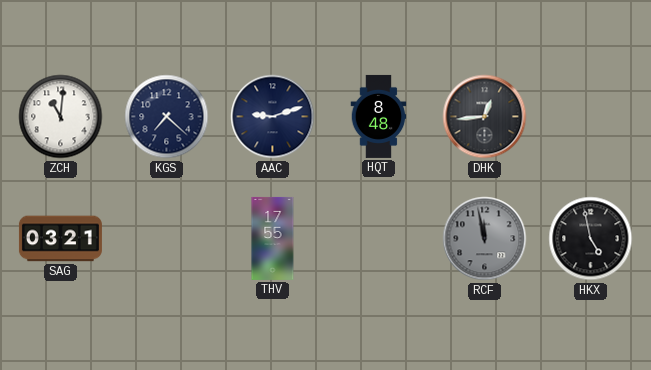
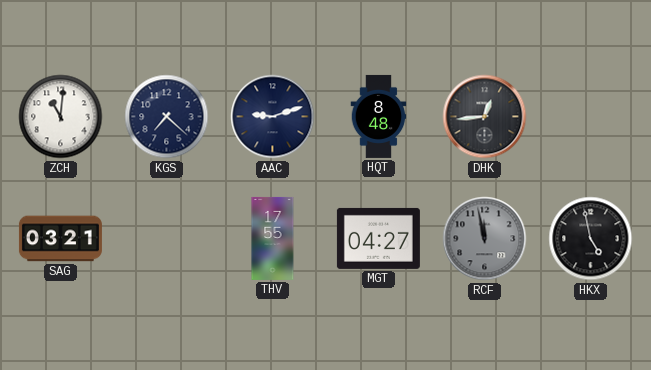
MGT: none -> 04:27 (378, 238)
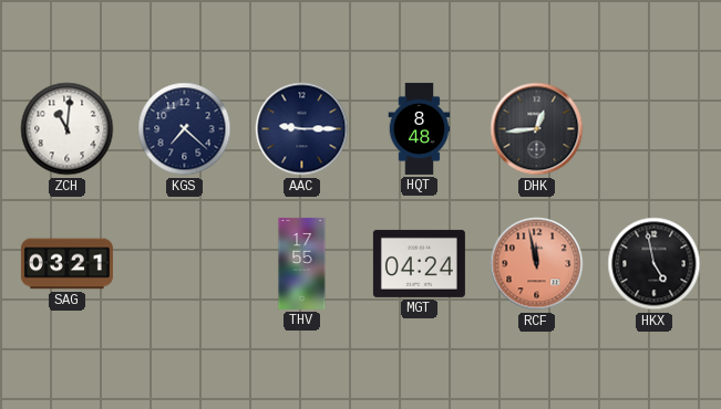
AAC: 9:12 -> 9:15 (302, 129)
MGT: 04:27 -> 04:24 (419, 263)
RCF dial: grey -> salmon (537, 264)
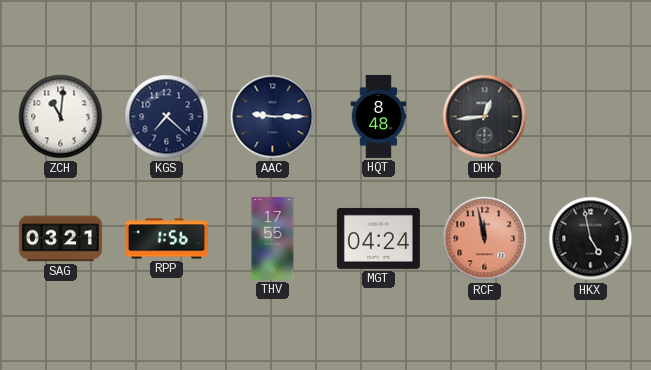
RPP: none -> 1:56 (166, 239)
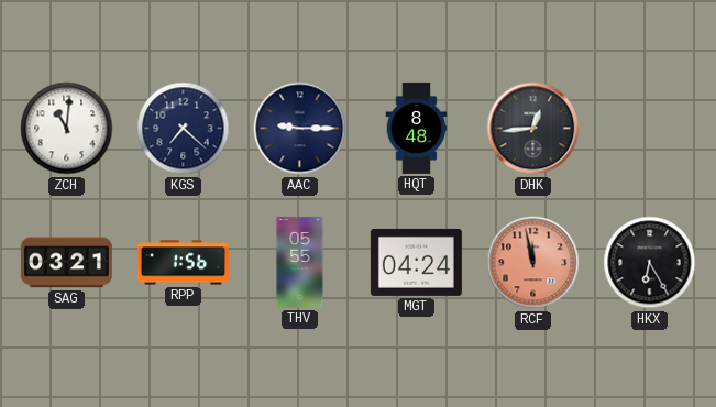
THV: 17:55 -> 05:55 (300, 262)
HKX: 4:58 -> 6:25 (650, 263)
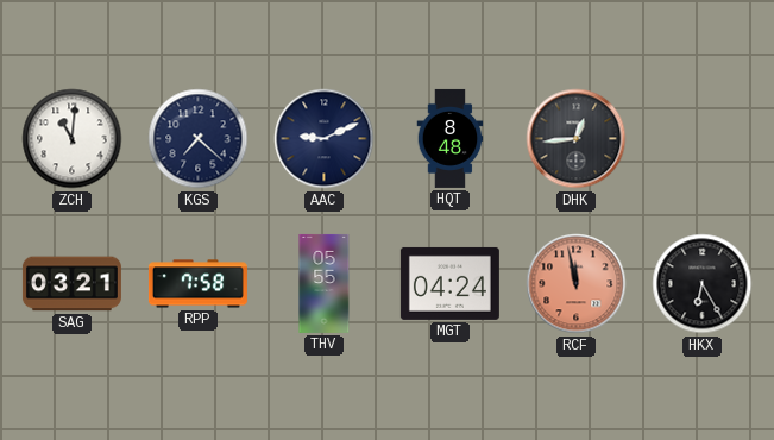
AAC: 9:15 -> 9:11 (325, 139)
RPP: 1:56 -> 7:58 (197, 284)
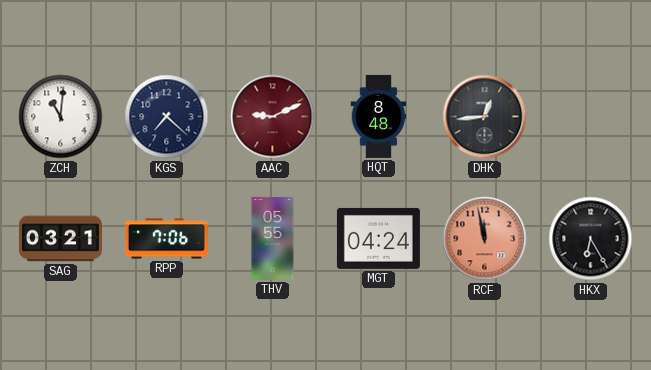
AAC dial: navy -> burgundy (273, 117)
RPP: 7:58 -> 7:06 (166, 239)
